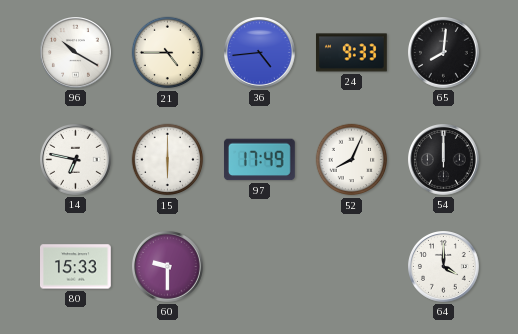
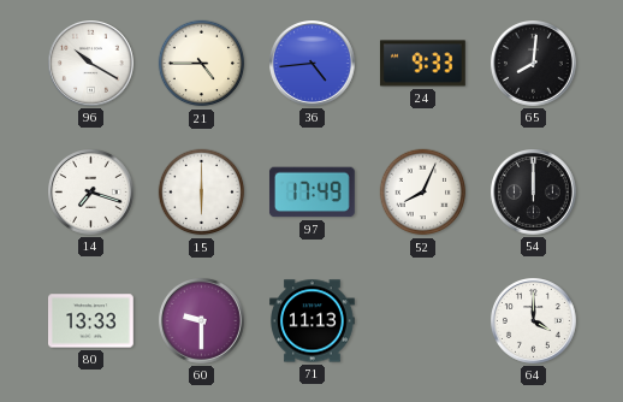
14: 6:47 -> 7:18 (91, 193)
80: 15:33 -> 13:33 (91, 321)
71: none -> 11:13 (313, 321)
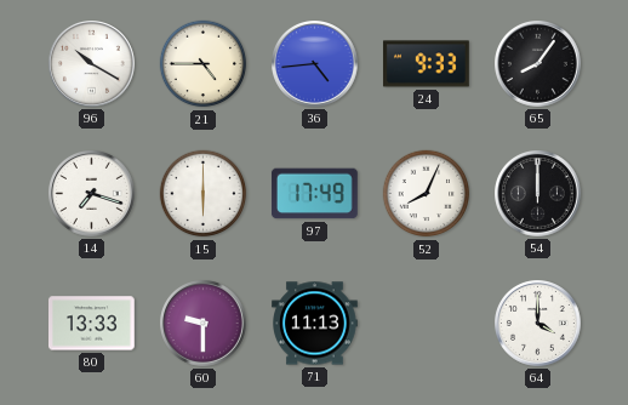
65: 8:01 -> 8:06 (538, 64)
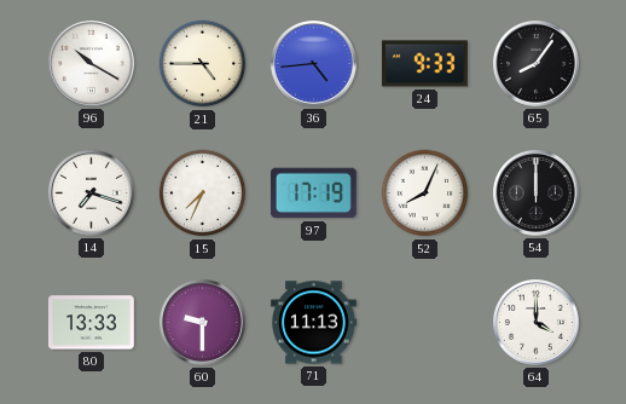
15: 6:00 -> 7:34 (203, 194)
97: 17:49 -> 17:19 (313, 194)
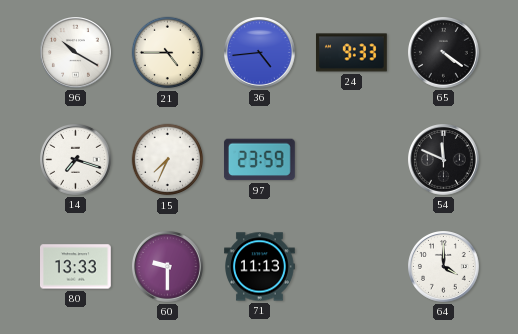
65: 8:06 -> 4:21 (444, 53)
97: 17:19 -> 23:59 (259, 160)
52: 8:04 -> none (425, 194)
54: 12:00 -> 11:49 (444, 160)
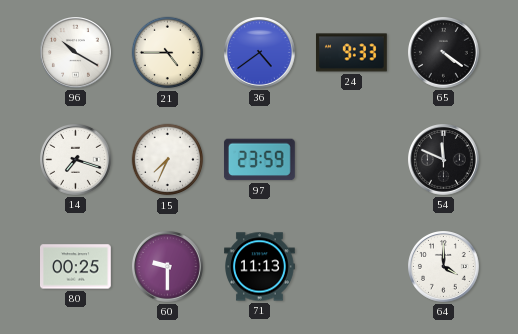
36: 4:44 -> 4:39 (260, 53)
80: 13:33 -> 00:25 (76, 267)
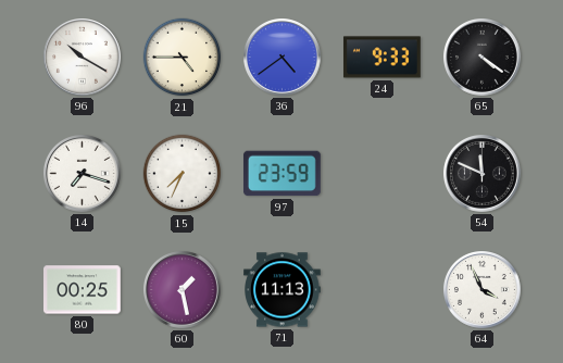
60: 9:30 -> 1:28 (183, 290)
64: 4:00 -> 3:56 (483, 290)
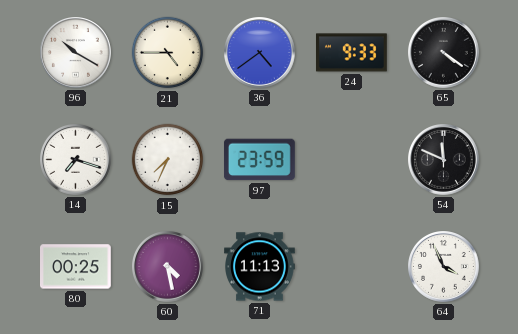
60: 1:28 -> 4:28 (168, 267)
